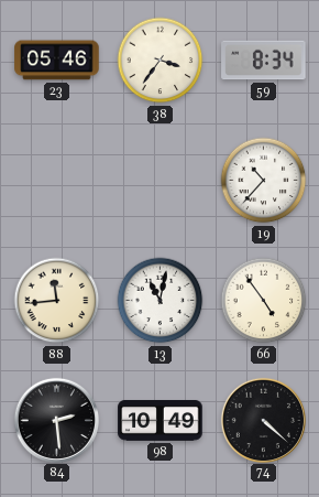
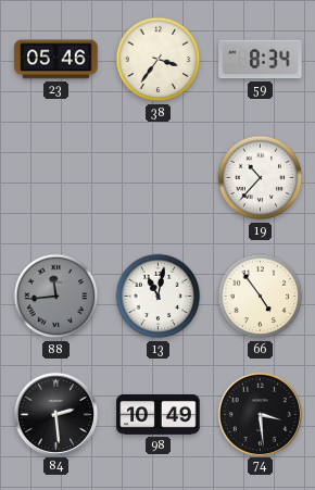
88 dial: cream -> grey (56, 297)
74: 4:22 -> 3:29 (260, 414)
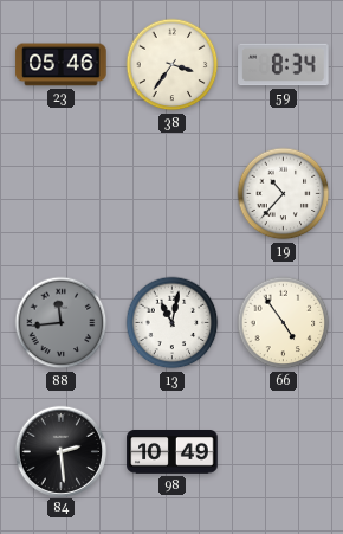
74: 3:29 -> none (260, 414)
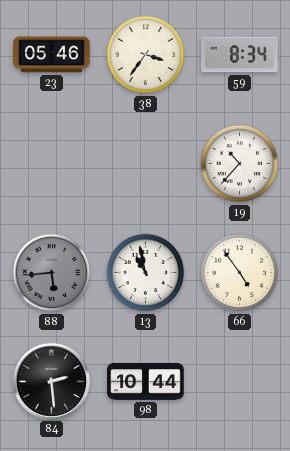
88: 11:44 -> 5:44 (52, 273)
13: 11:02 -> 10:58 (146, 273)
98: 10:49 -> 10:44 (146, 382)
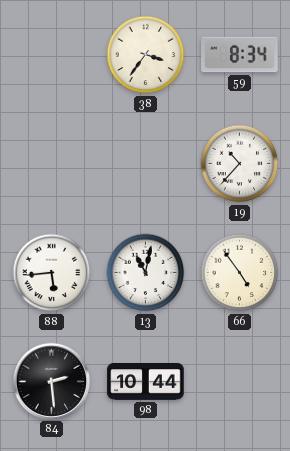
23: 05:46 -> none (52, 55)
88 dial: grey -> white (52, 273)
13: 10:58 -> 11:02 (146, 273)
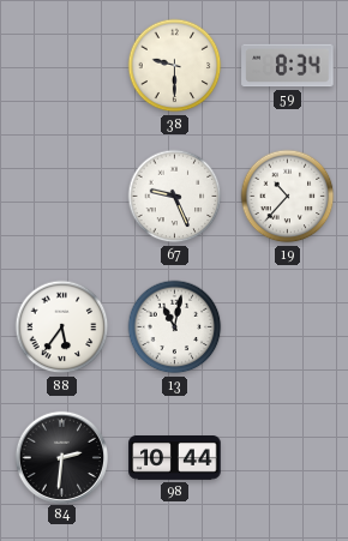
38: 3:36 -> 9:30 (175, 66)
67: none -> 9:26 (175, 197)
88: 5:44 -> 5:36 (62, 327)
66: 4:54 -> none (240, 273)
84: 2:29 -> 2:31 (61, 457)
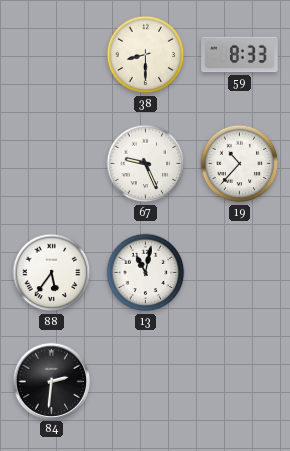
38: 9:30 -> 8:30 (146, 55)
59: 8:34 -> 8:33 (240, 55)
98: 10:44 -> none (175, 458)
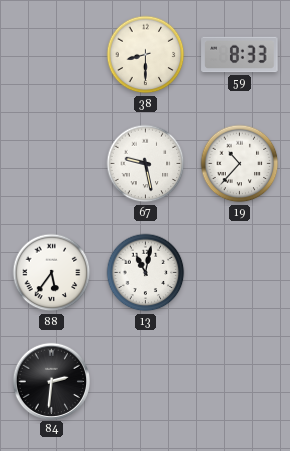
67: 9:26 -> 9:28 (146, 164)
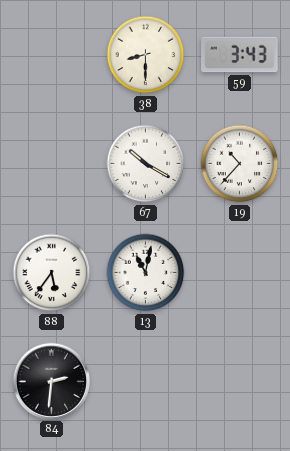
59: 8:33 -> 3:43 (240, 55)
67: 9:28 -> 10:20 (146, 164)
